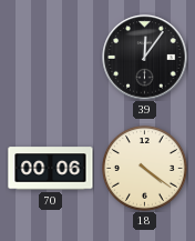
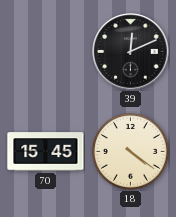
39: 12:06 -> 12:11 (131, 52)
70: 00:06 -> 15:45 (46, 152)
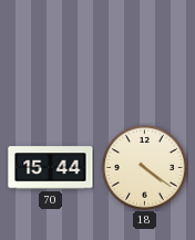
39: 12:11 -> none (131, 52)
70: 15:45 -> 15:44 (51, 168)
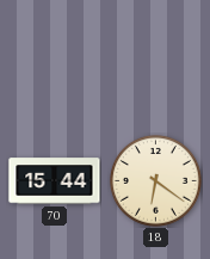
18: 4:21 -> 6:21 (155, 180)
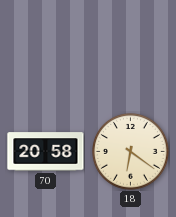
70: 15:44 -> 20:58 (46, 152)
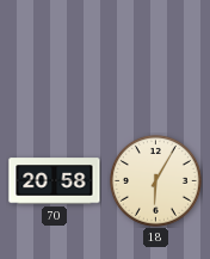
18: 6:21 -> 6:05 (155, 180)
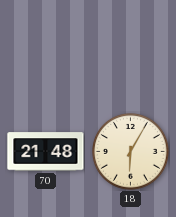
70: 20:58 -> 21:48 (46, 152)
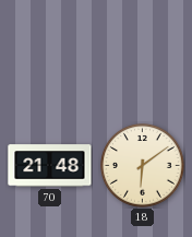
18: 6:05 -> 6:09 (142, 165)
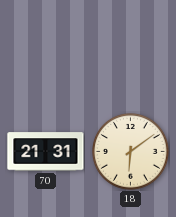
70: 21:48 -> 21:31 (46, 152)
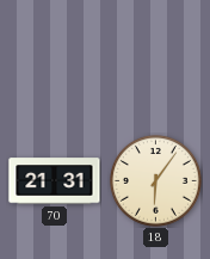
18: 6:09 -> 6:06 (155, 180)
